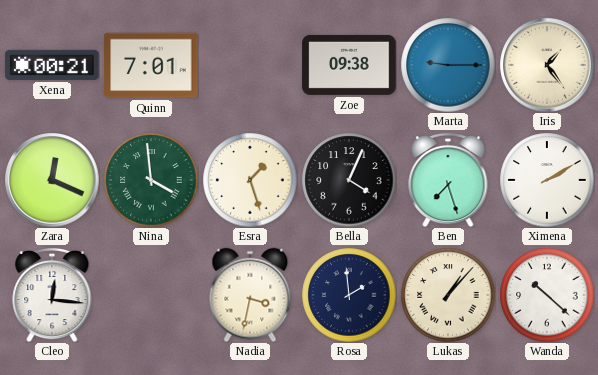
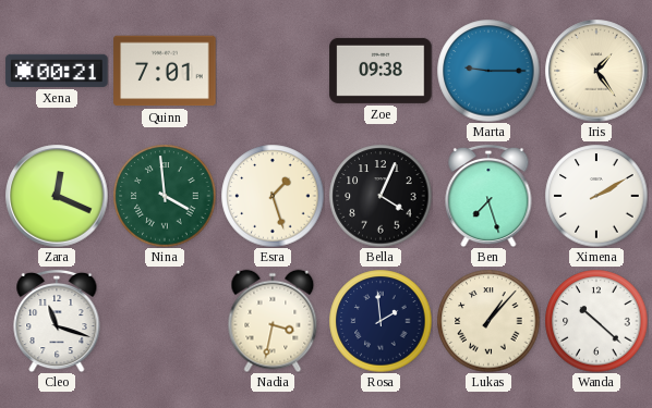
Cleo: 12:16 -> 11:18 (57, 321)
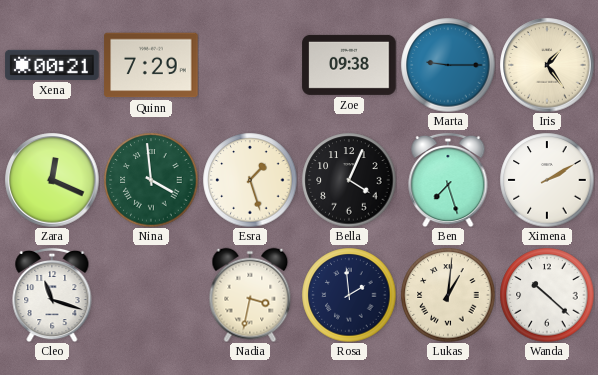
Quinn: 7:01 -> 7:29 (151, 65)
Lukas: 1:07 -> 1:01 (448, 295)
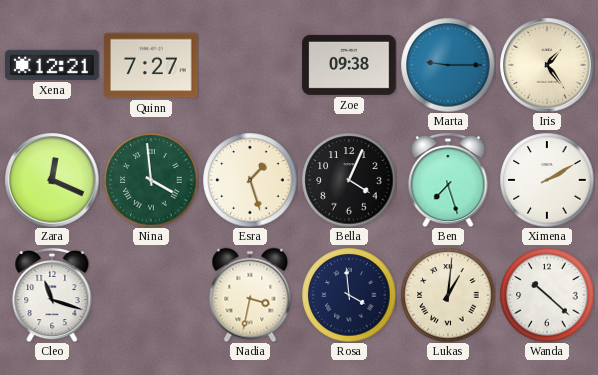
Xena: 00:21 -> 12:21 (52, 65)
Quinn: 7:29 -> 7:27 (151, 65)
Rosa: 1:59 -> 3:59 (349, 295)
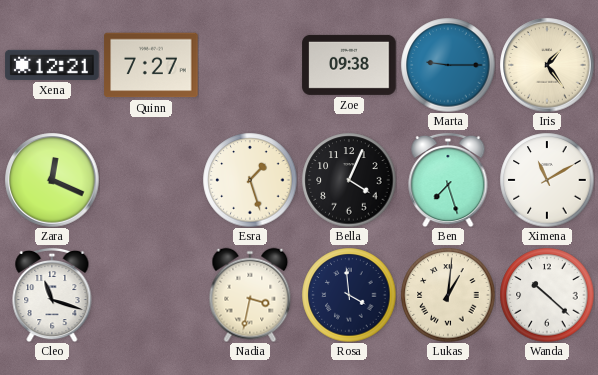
Nina: 3:59 -> none (151, 180)
Ximena: 2:10 -> 11:10 (547, 180)
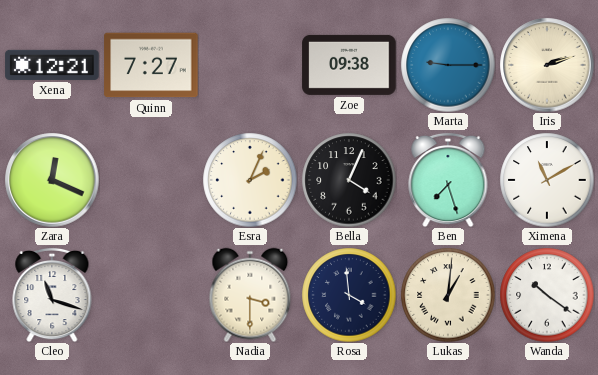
Iris: 1:24 -> 2:12 (547, 65)
Esra: 1:27 -> 2:04 (250, 180)
Nadia: 3:32 -> 3:30 (250, 295)
Wanda: 10:22 -> 10:21 (547, 295)
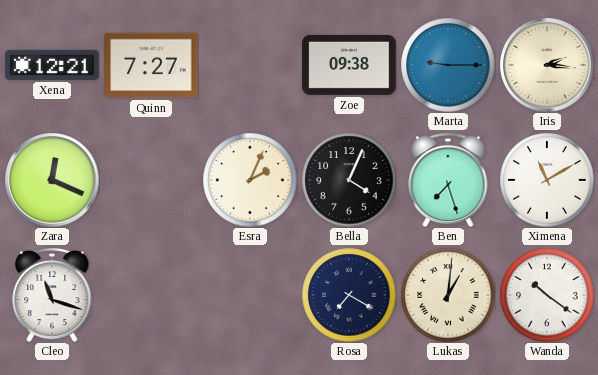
Iris: 2:12 -> 2:16 (547, 65)
Nadia: 3:30 -> none (250, 295)
Rosa: 3:59 -> 7:20 (349, 295)
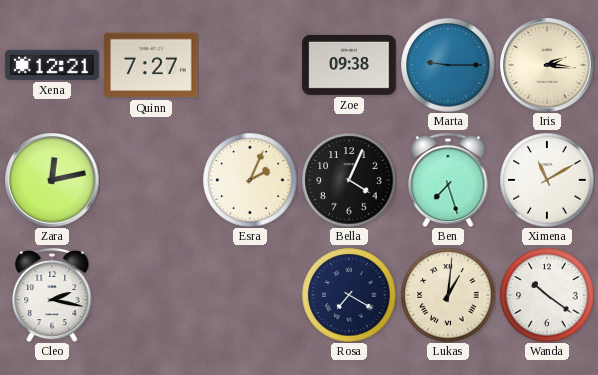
Zara: 12:19 -> 12:13 (52, 180)
Cleo: 11:18 -> 2:17 (52, 295)
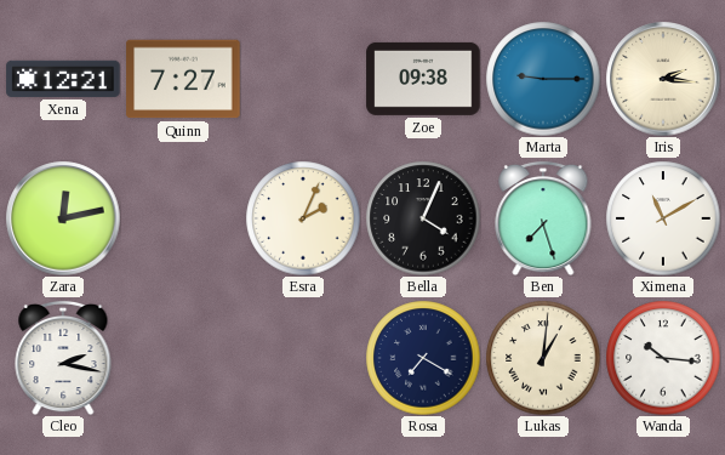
Wanda: 10:21 -> 10:16 (663, 358)
